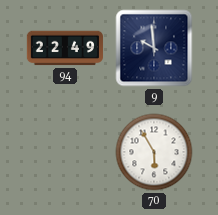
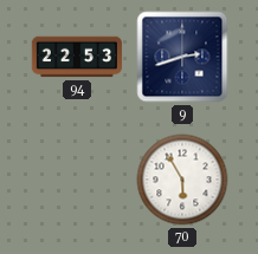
94: 22:49 -> 22:53 (77, 57)
9: 9:59 -> 2:42 (182, 57)
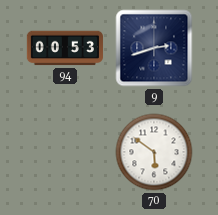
94: 22:53 -> 00:53 (65, 48)
70: 5:55 -> 5:51 (154, 152)
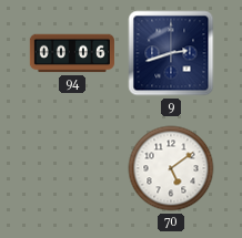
94: 00:53 -> 00:06 (72, 53)
70: 5:51 -> 5:09 (171, 168)
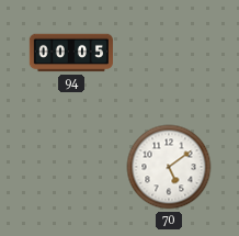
94: 00:06 -> 00:05 (71, 53)
9: 2:42 -> none (171, 53)
